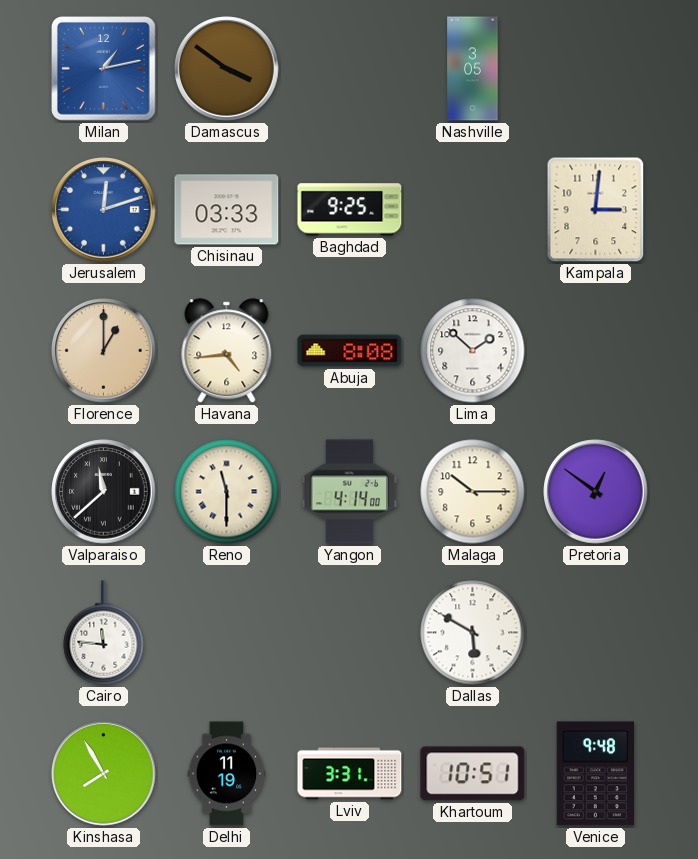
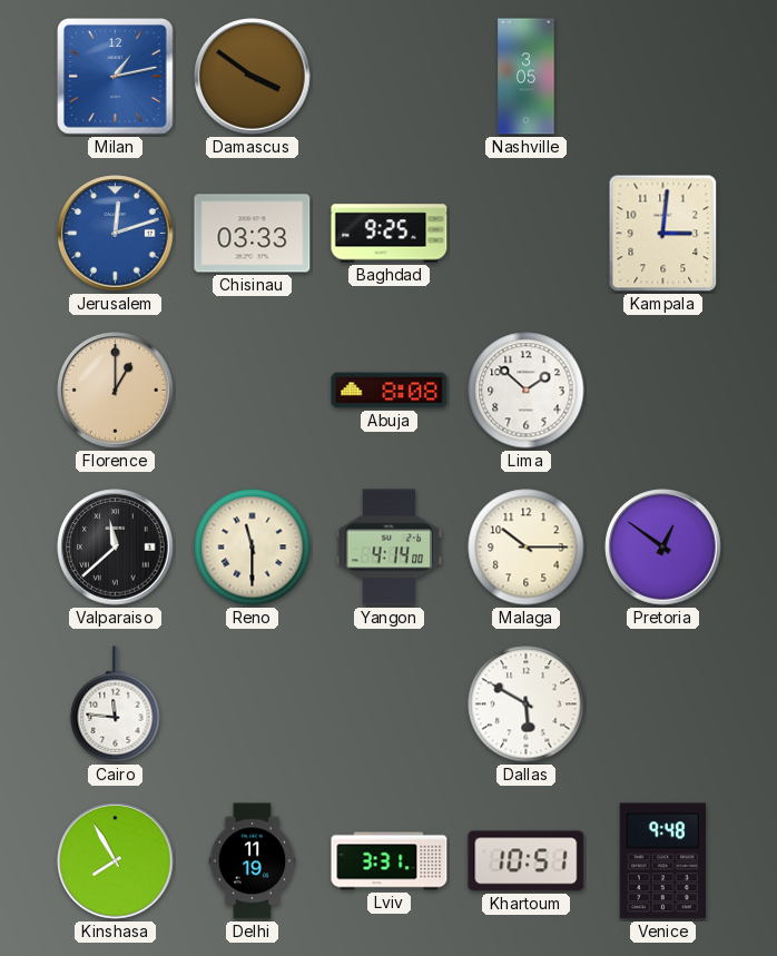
Havana: 4:44 -> none (227, 351)
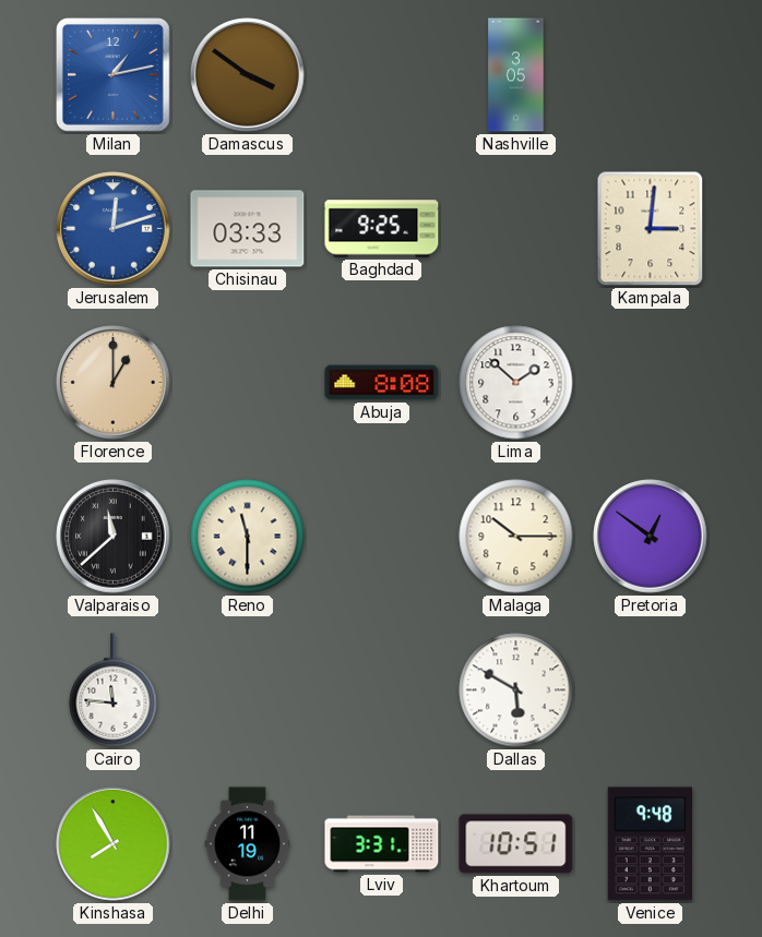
Yangon: 4:14 -> none (390, 548)
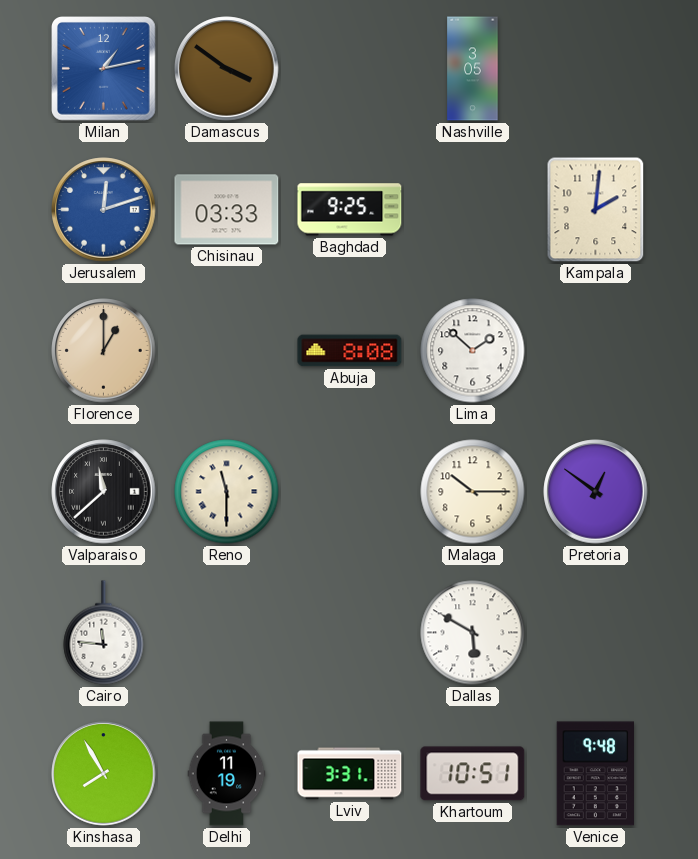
Kampala: 3:01 -> 2:01 (596, 210)
